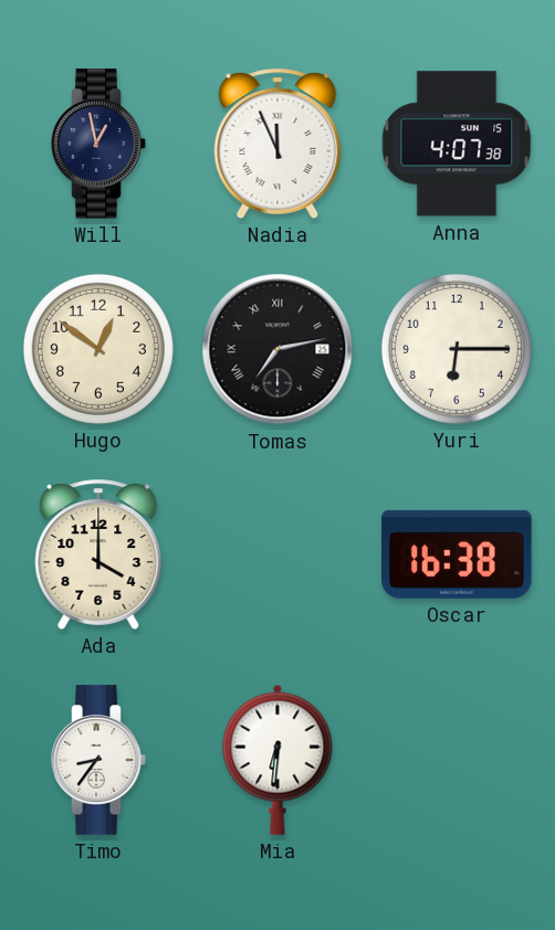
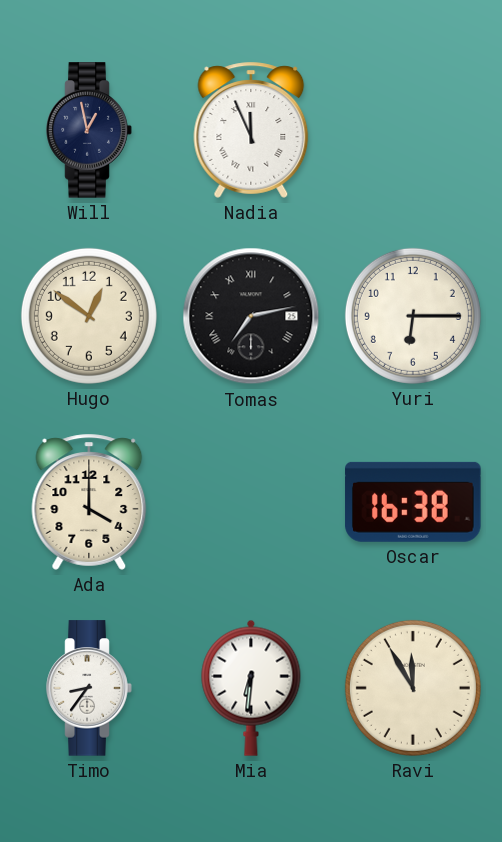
Anna: 4:07 -> none (457, 144)
Ravi: none -> 11:55 (413, 688)
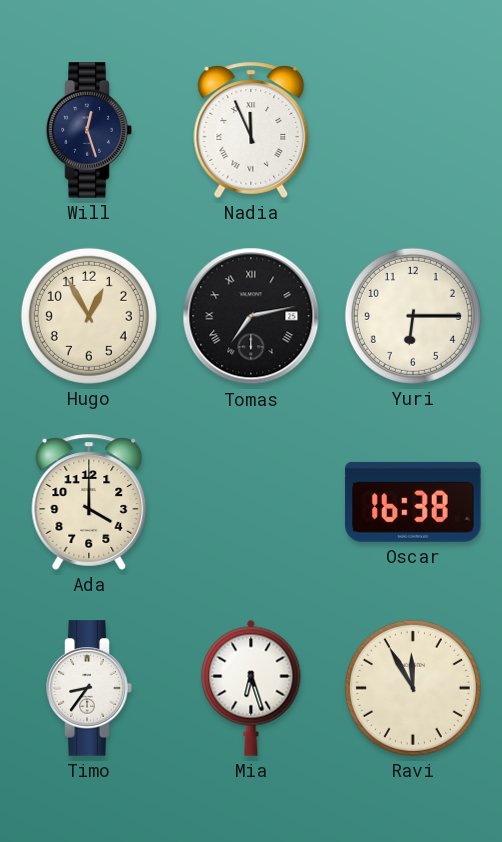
Will: 12:58 -> 12:27 (89, 130)
Hugo: 12:51 -> 12:55 (89, 316)
Mia: 6:31 -> 6:27 (251, 688)
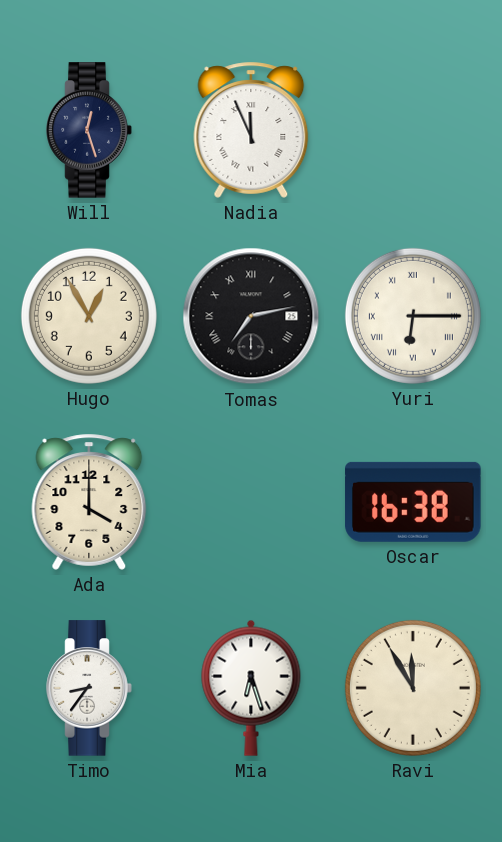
Yuri numerals: Arabic -> Roman (413, 316)
